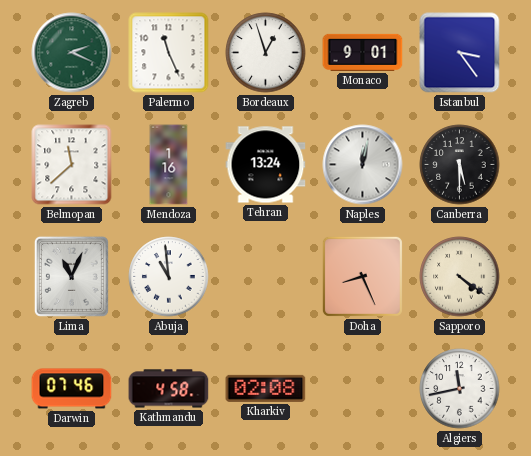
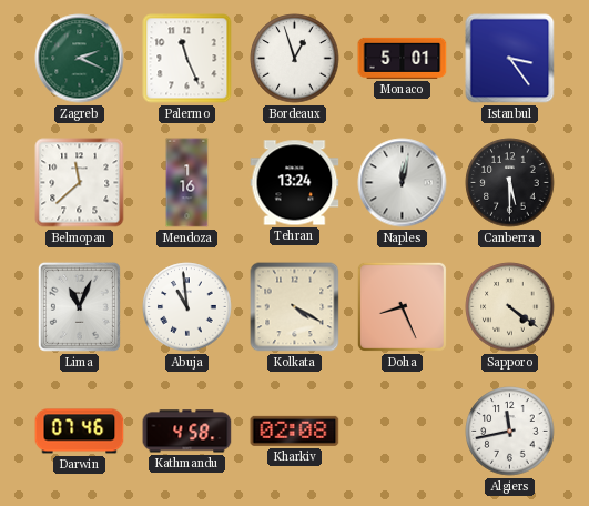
Monaco: 9:01 -> 5:01 (403, 58)
Kolkata: none -> 4:20 (295, 307)
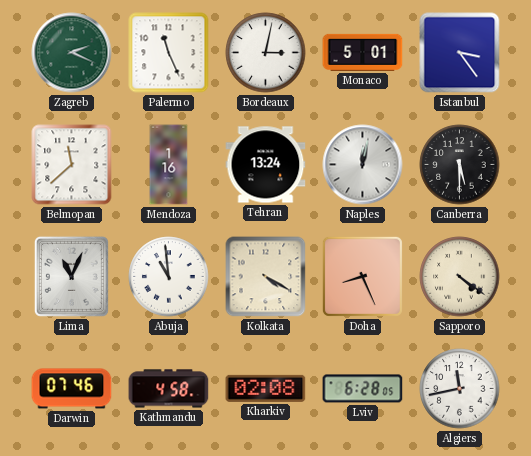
Bordeaux: 12:57 -> 3:02 (266, 53)
Lviv: none -> 6:28 (363, 389)
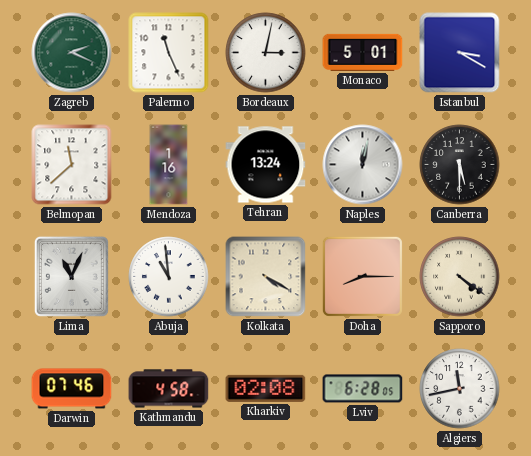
Istanbul: 3:24 -> 3:20 (460, 53)
Doha: 8:26 -> 8:15 (362, 276)
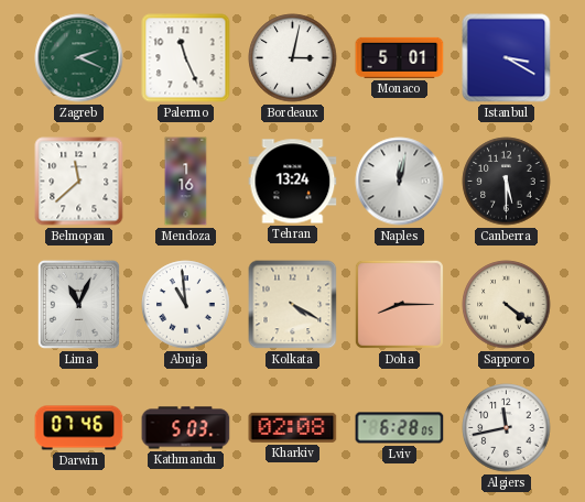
Kathmandu: 4:58 -> 5:03 (186, 428)
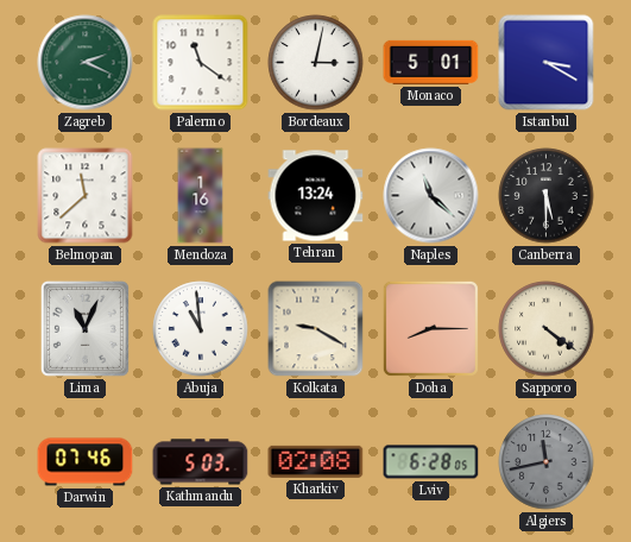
Palermo: 11:26 -> 11:21 (201, 63)
Naples: 12:02 -> 11:22 (431, 196)
Kolkata: 4:20 -> 9:20 (316, 329)
Algiers dial: white -> grey (547, 462)
